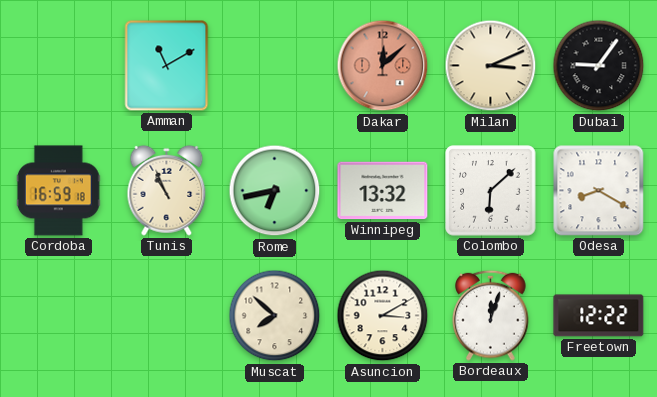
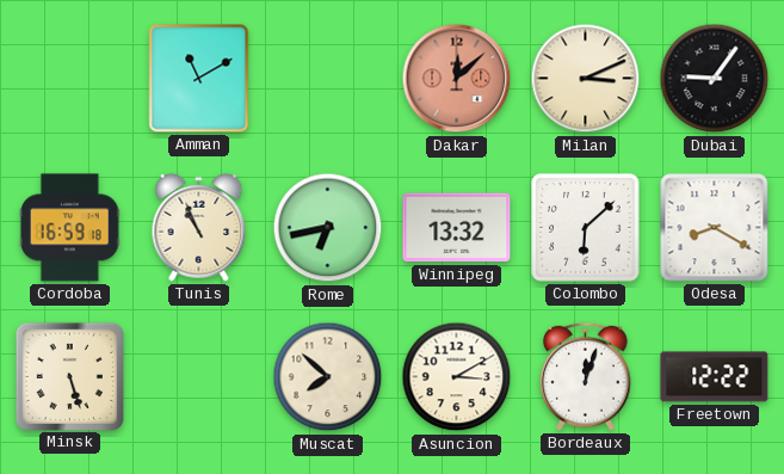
Minsk: none -> 5:27 (69, 376)
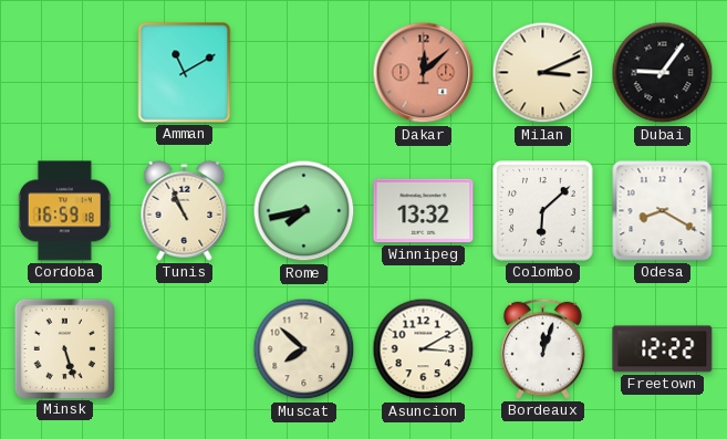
Rome: 6:43 -> 7:43 (304, 211)
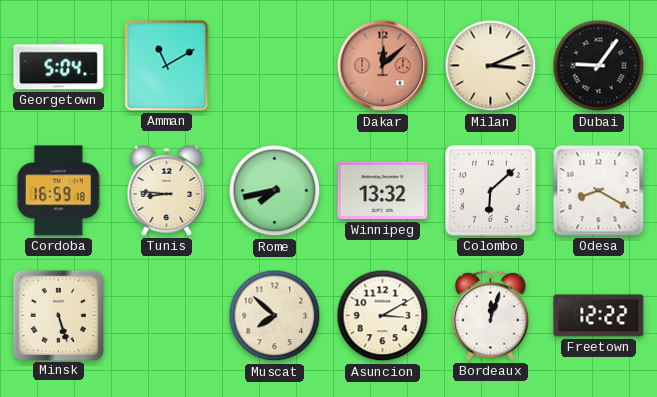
Georgetown: none -> 5:04 (59, 66)
Tunis: 10:56 -> 8:46 (167, 190)
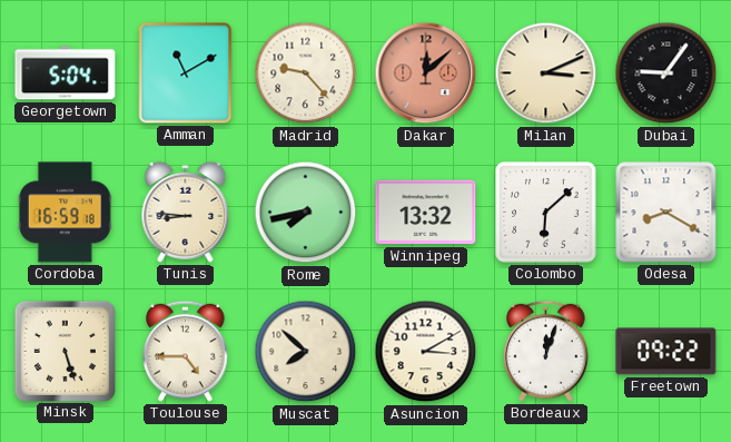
Madrid: none -> 9:23 (306, 73)
Toulouse: none -> 4:45 (186, 351)
Freetown: 12:22 -> 09:22 (666, 352)
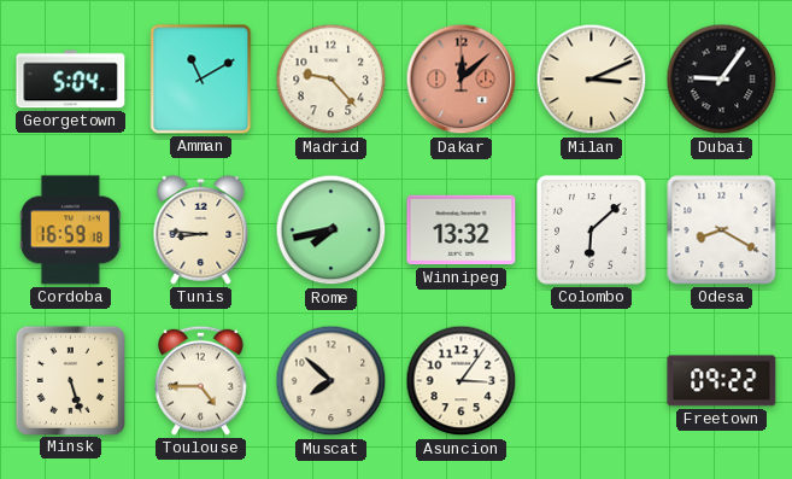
Asuncion: 3:10 -> 3:06 (462, 381)
Bordeaux: 12:03 -> none (546, 351)
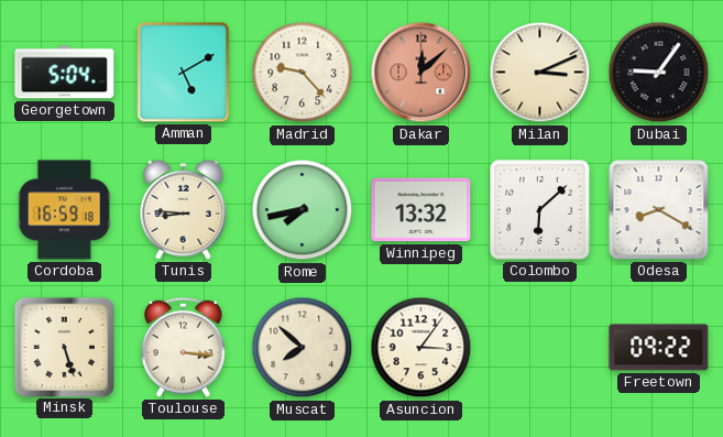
Amman: 11:10 -> 5:10 (184, 73)
Toulouse: 4:45 -> 3:16 (184, 347)
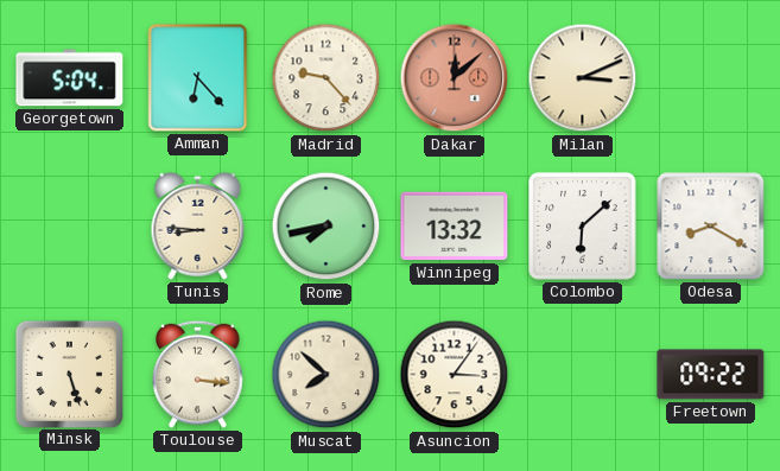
Amman: 5:10 -> 6:23 (198, 78)
Dubai: 9:06 -> none (659, 73)
Cordoba: 16:59 -> none (64, 210)
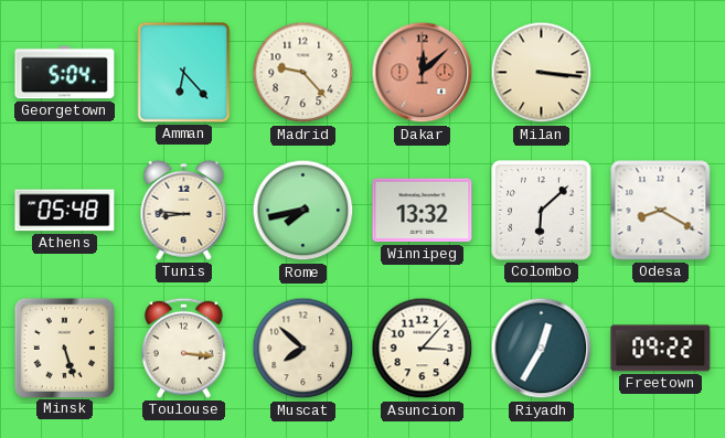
Milan: 3:11 -> 3:16 (542, 73)
Athens: none -> 05:48 (65, 211)
Asuncion: 3:06 -> 3:07 (423, 349)
Riyadh: none -> 12:35 (542, 349)
